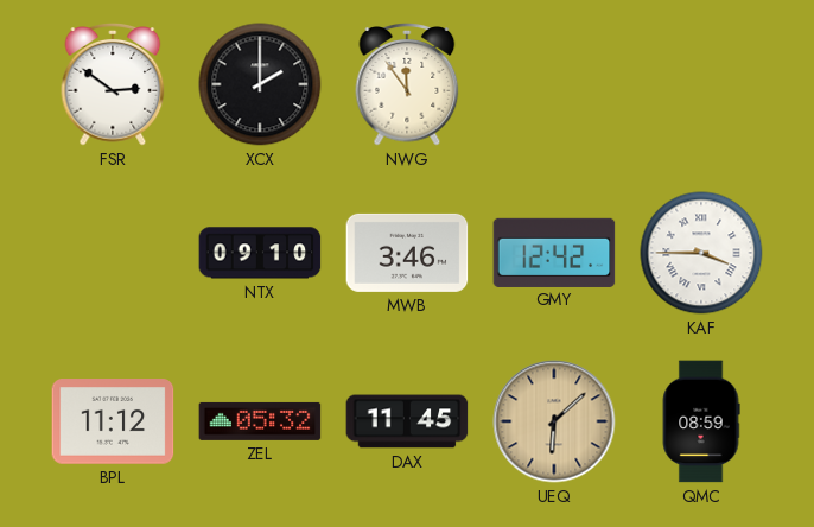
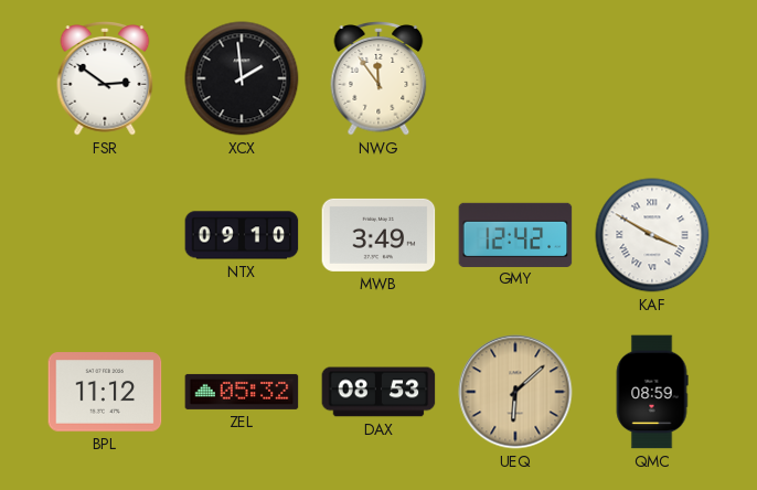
XCX: 2:00 -> 1:59 (242, 78)
MWB: 3:46 -> 3:49 (378, 235)
KAF: 3:45 -> 3:50 (652, 235)
DAX: 11:45 -> 08:53 (378, 392)
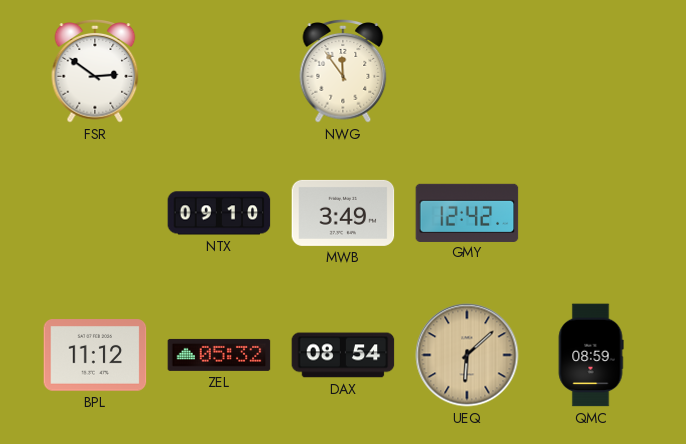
XCX: 1:59 -> none (242, 78)
KAF: 3:50 -> none (652, 235)
DAX: 08:53 -> 08:54 (343, 355)
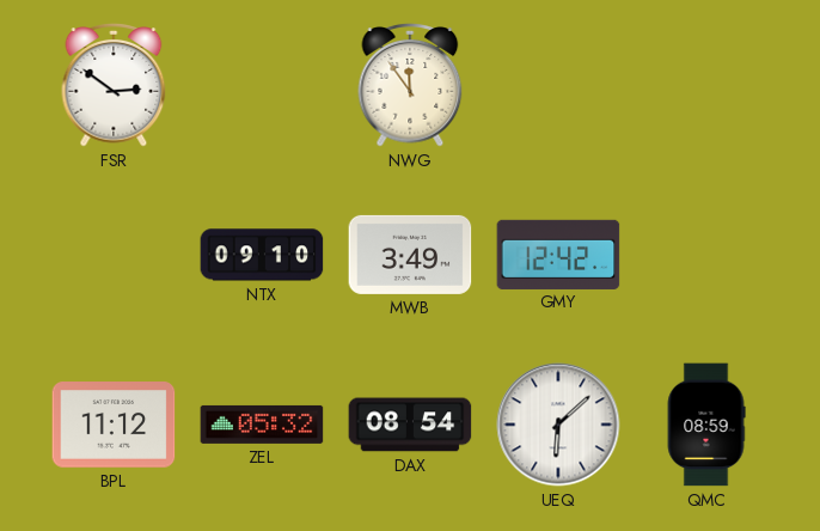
UEQ dial: champagne -> white (558, 425)
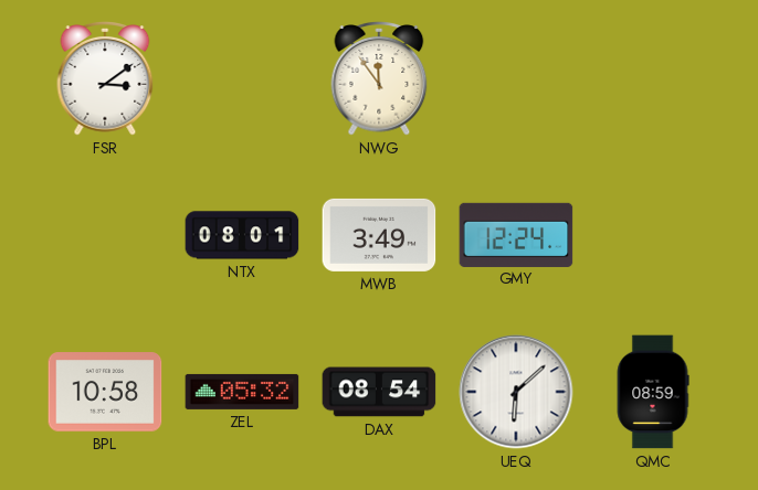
FSR: 2:51 -> 3:09 (105, 79)
NTX: 09:10 -> 08:01 (242, 235)
GMY: 12:42 -> 12:24 (516, 234)
BPL: 11:12 -> 10:58 (105, 392)
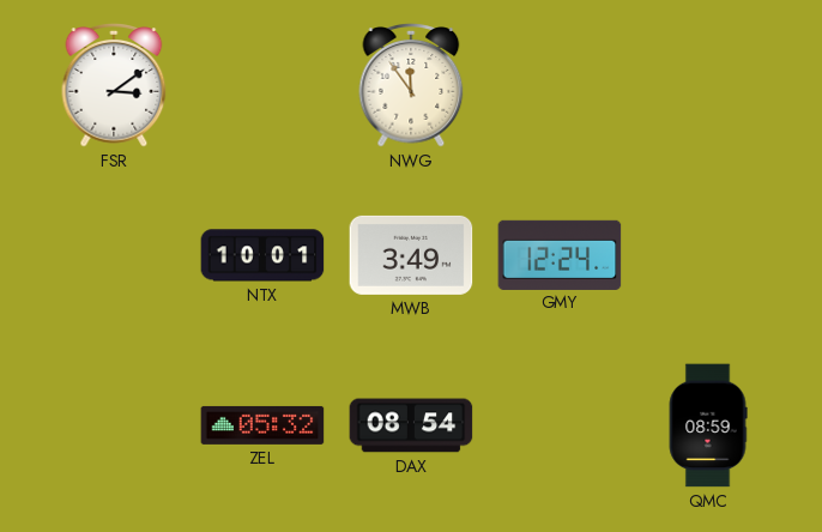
NTX: 08:01 -> 10:01 (262, 255)
BPL: 10:58 -> none (105, 392)
UEQ: 6:08 -> none (516, 392)
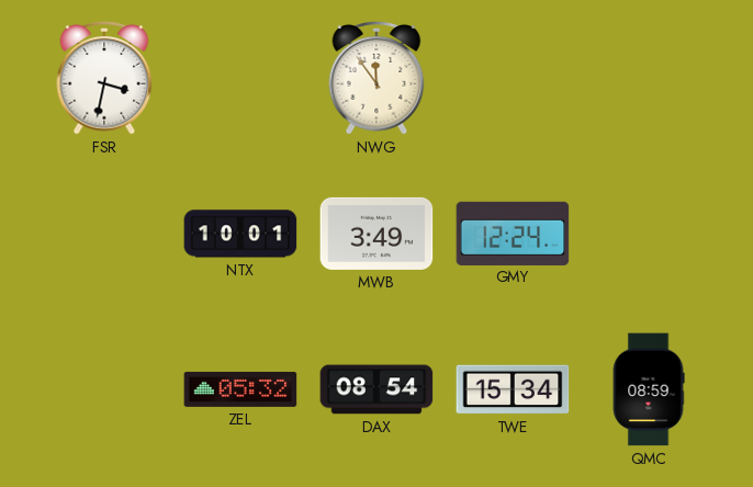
FSR: 3:09 -> 3:32 (104, 79)
TWE: none -> 15:34 (513, 389)
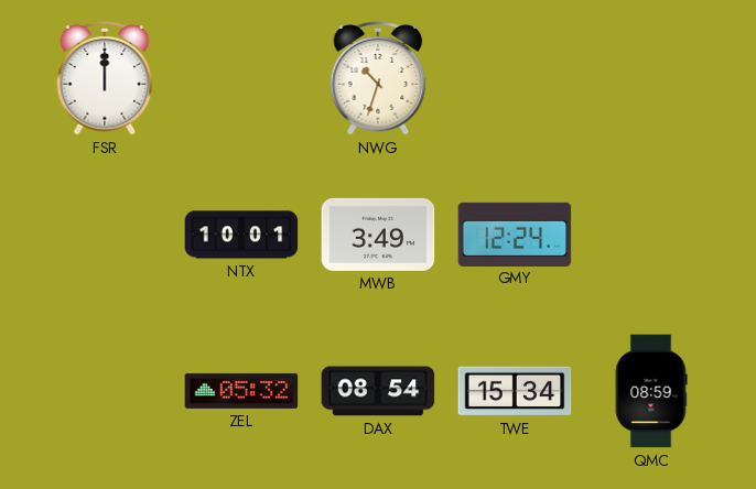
FSR: 3:32 -> 12:00 (105, 79)
NWG: 11:54 -> 10:33 (378, 79)
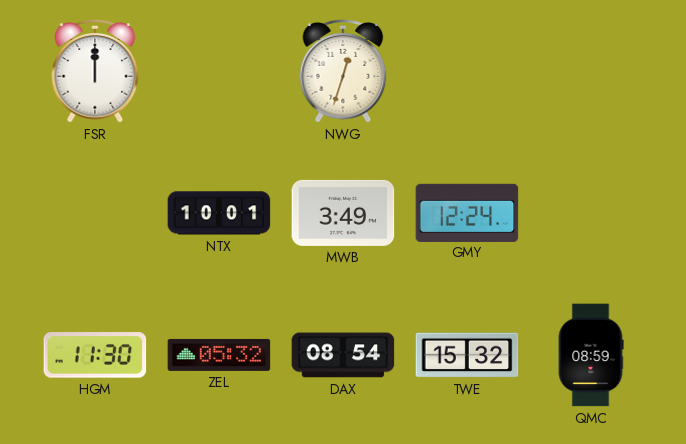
NWG: 10:33 -> 12:33 (343, 72)
HGM: none -> 11:30 (95, 355)
TWE: 15:34 -> 15:32 (467, 355)
